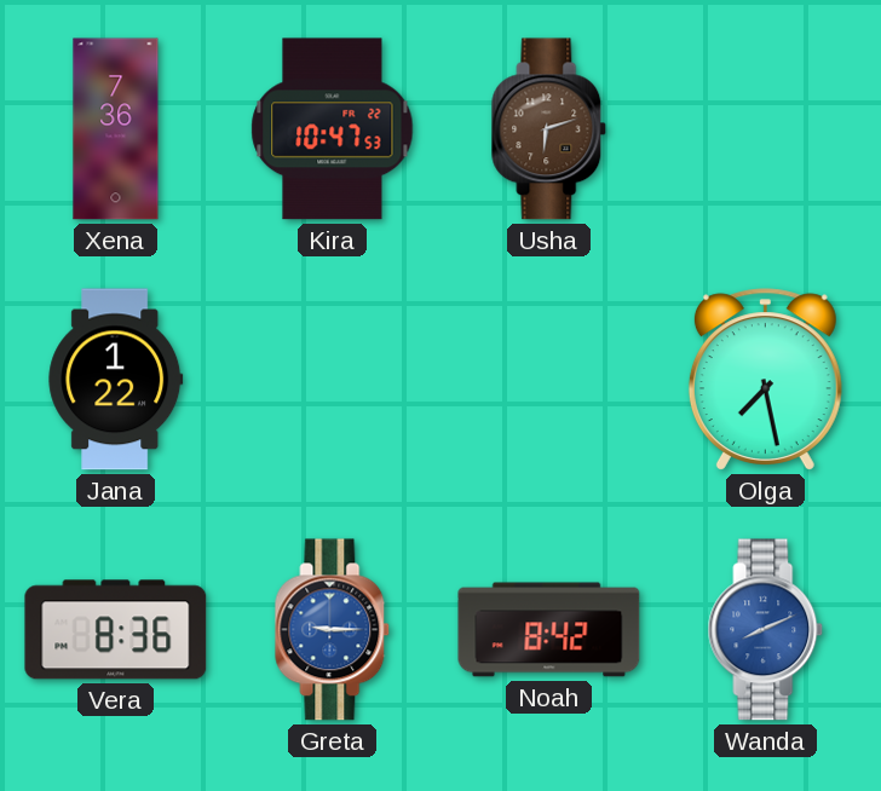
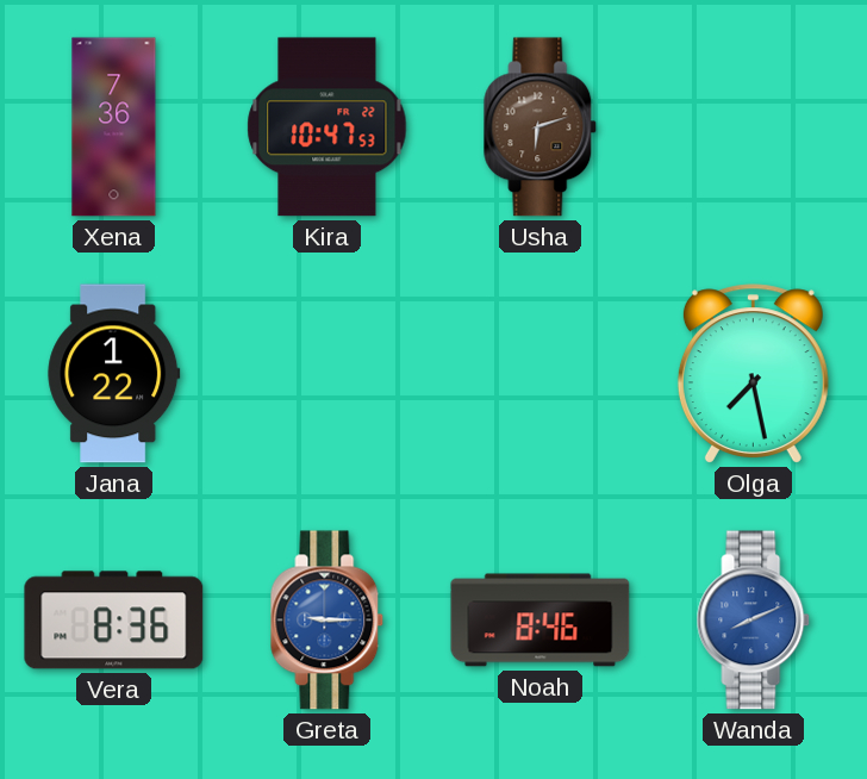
Noah: 8:42 -> 8:46 (541, 621)
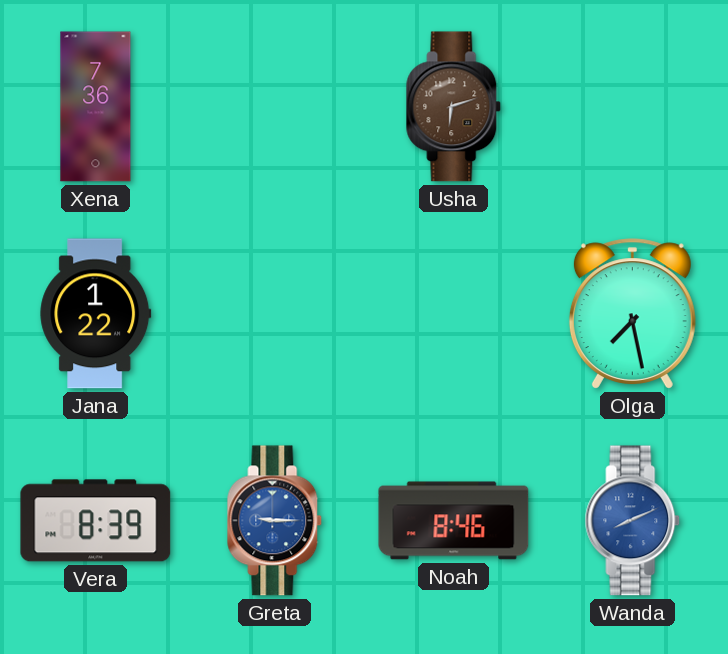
Kira: 10:47 -> none (328, 127)
Vera: 8:36 -> 8:39 (96, 521)
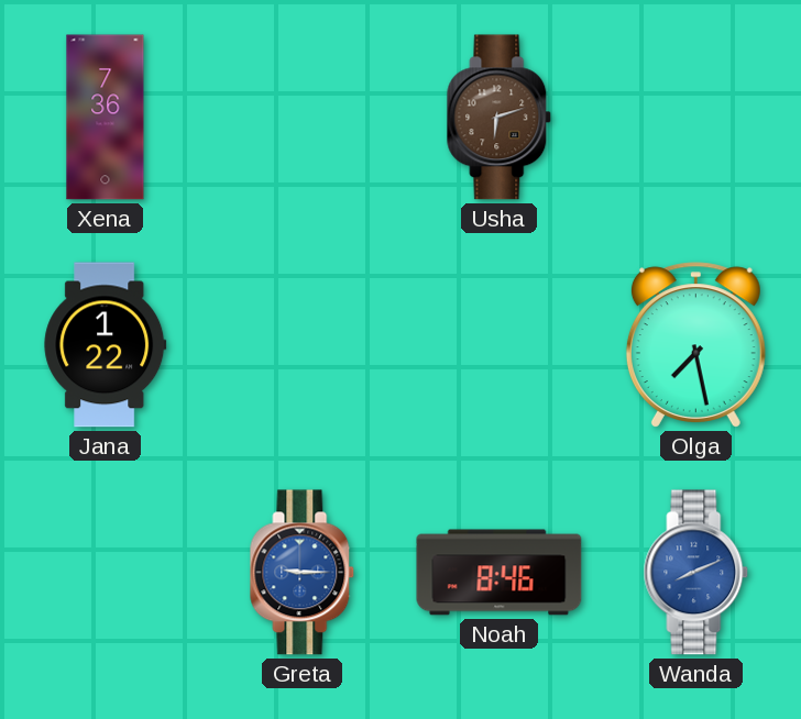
Vera: 8:39 -> none (96, 521)
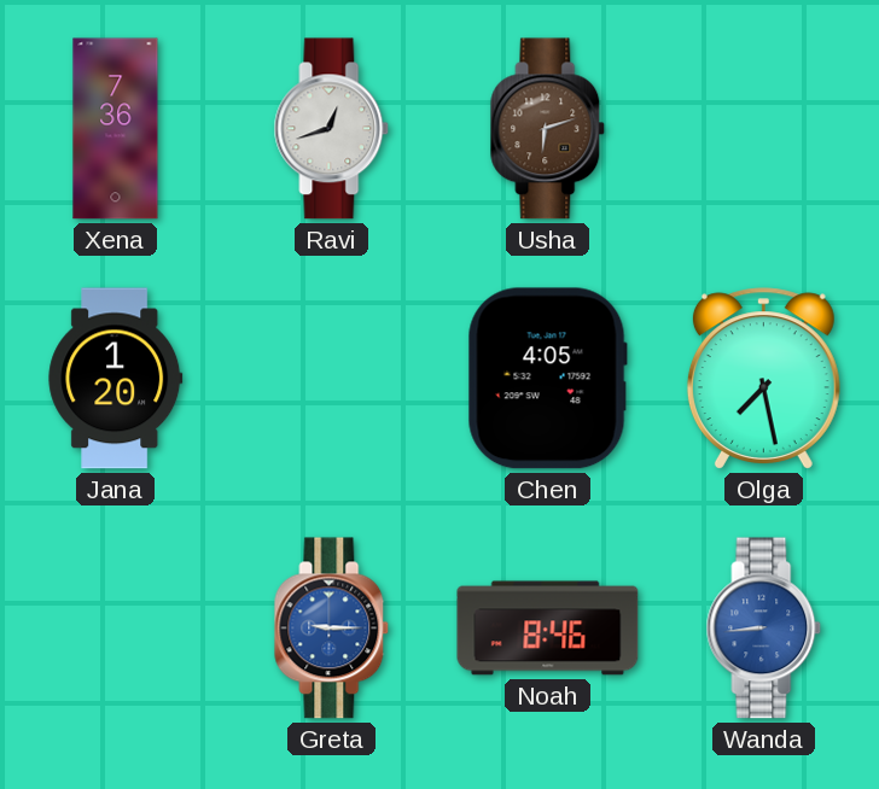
Ravi: none -> 12:42 (332, 129)
Jana: 1:22 -> 1:20 (116, 379)
Chen: none -> 4:05 (547, 379)
Wanda: 8:11 -> 8:44 (764, 629)
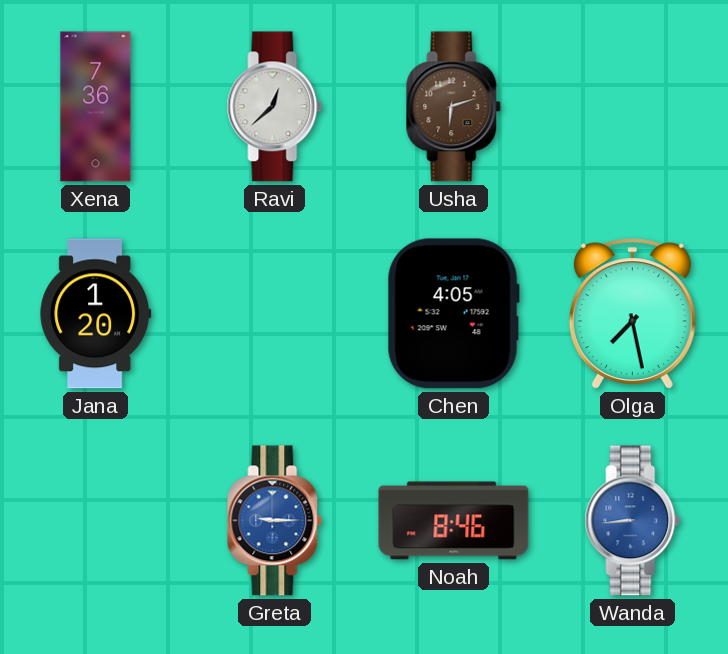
Ravi: 12:42 -> 12:38 (275, 107)
